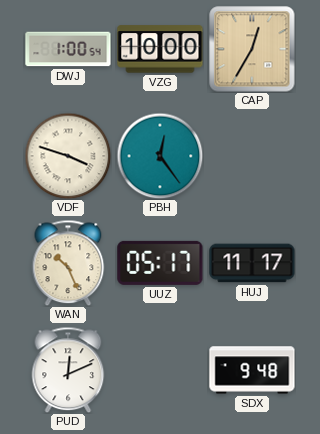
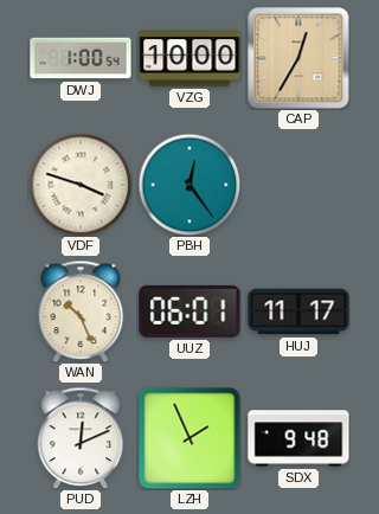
UUZ: 05:17 -> 06:01 (189, 311)
LZH: none -> 1:56 (189, 438)
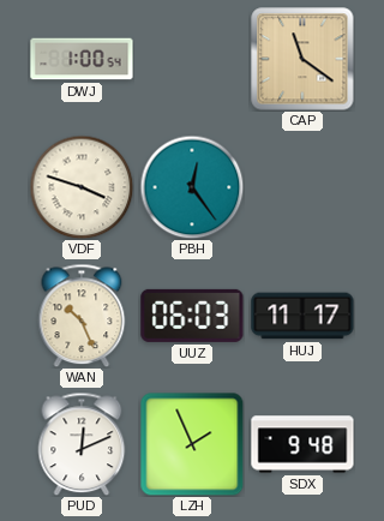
VZG: 10:00 -> none (189, 58)
CAP: 12:35 -> 11:21 (302, 59)
UUZ: 06:01 -> 06:03 (192, 316)
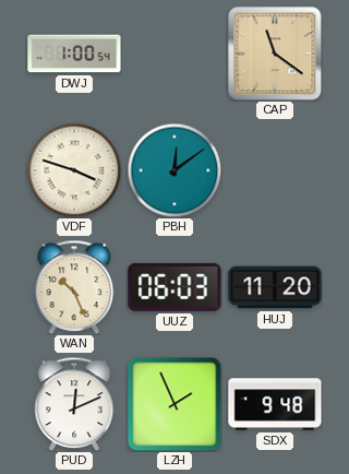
PBH: 12:24 -> 12:09 (174, 170)
HUJ: 11:17 -> 11:20 (275, 287)
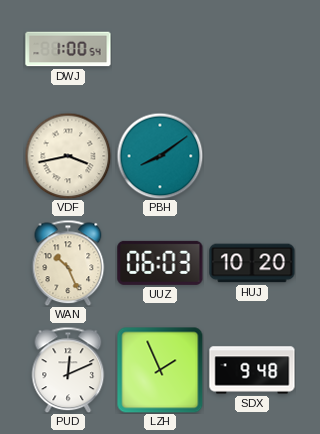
CAP: 11:21 -> none (275, 54)
VDF: 3:48 -> 3:43 (68, 156)
PBH: 12:09 -> 8:09 (160, 156)
HUJ: 11:20 -> 10:20 (252, 263)
